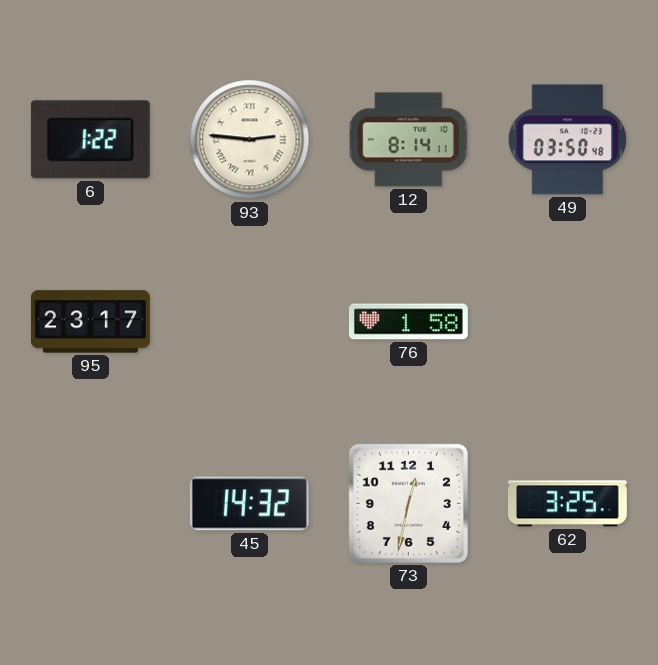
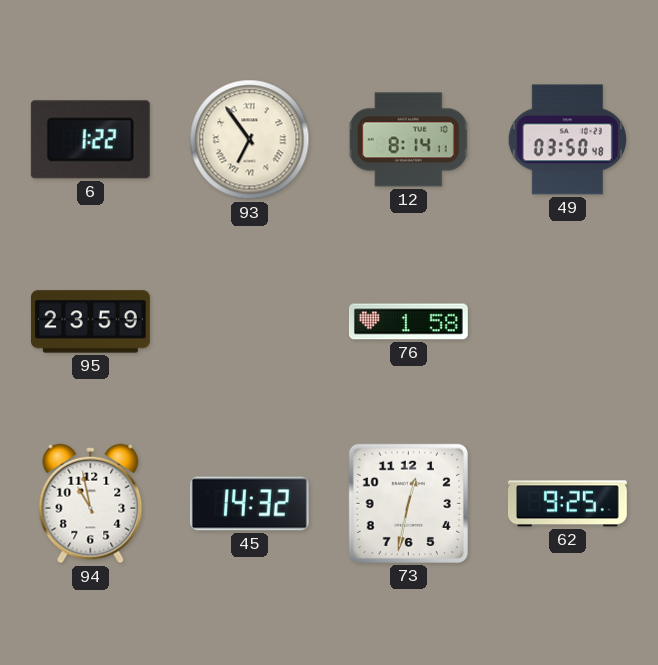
93: 2:46 -> 6:54 (250, 140)
95: 23:17 -> 23:59 (91, 322)
94: none -> 10:58 (91, 504)
62: 3:25 -> 9:25 (567, 504)
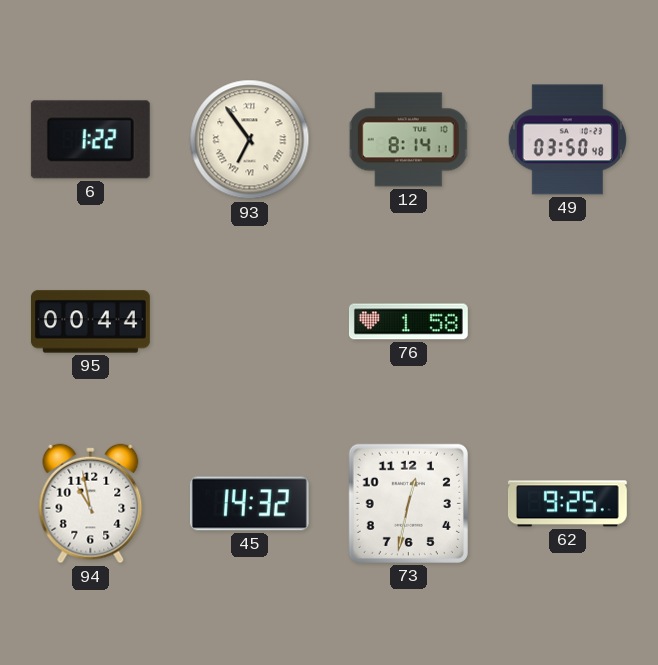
95: 23:59 -> 00:44 (91, 322)
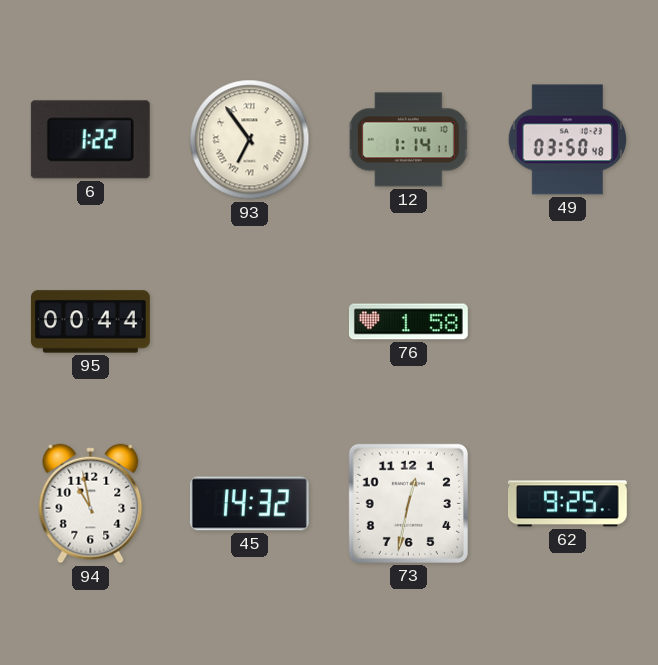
12: 8:14 -> 1:14 (409, 140)
